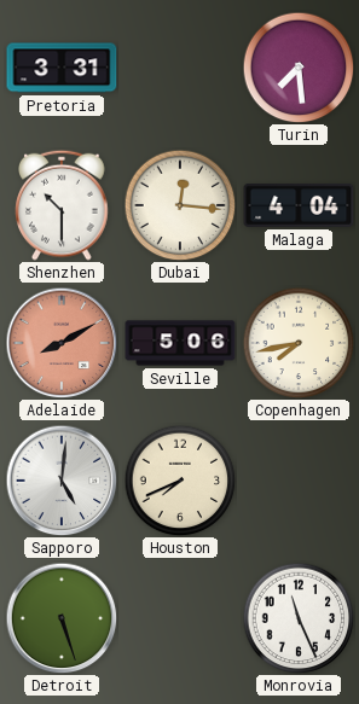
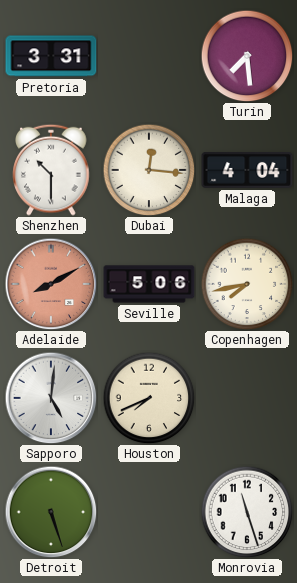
Monrovia: 11:26 -> 11:27 (247, 512)
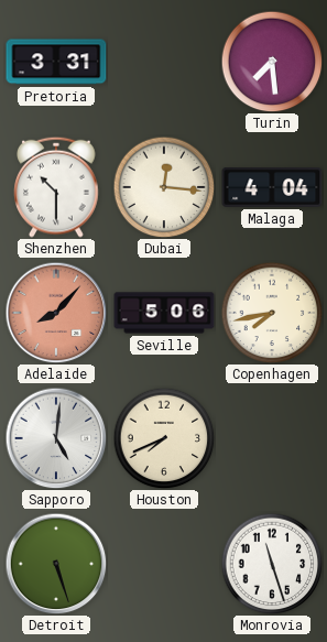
Adelaide: 8:10 -> 8:07 (56, 313)
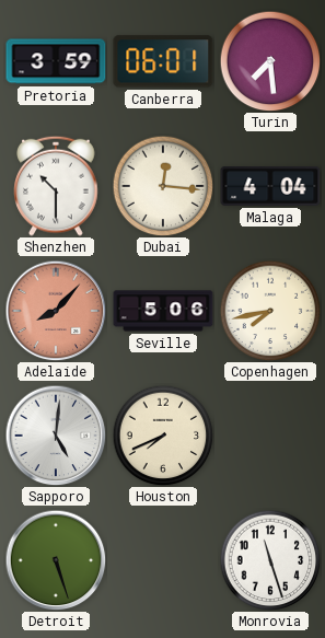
Pretoria: 3:31 -> 3:59 (56, 61)
Canberra: none -> 06:01 (163, 61)
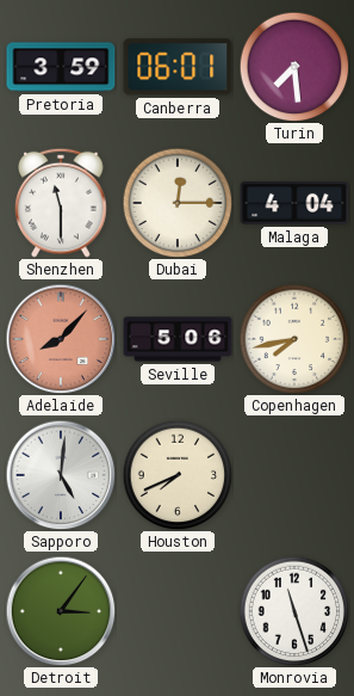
Shenzhen: 10:30 -> 11:30 (61, 203)
Dubai: 12:16 -> 12:15 (178, 203)
Detroit: 5:27 -> 3:06 (61, 611)
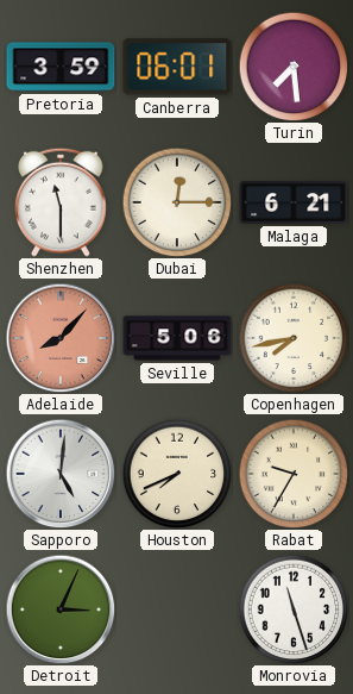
Malaga: 4:04 -> 6:21 (294, 204)
Rabat: none -> 9:35 (294, 474)
Detroit: 3:06 -> 3:04 (61, 609)
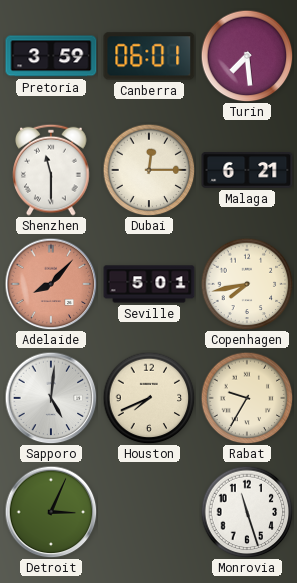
Seville: 5:06 -> 5:01 (149, 284)
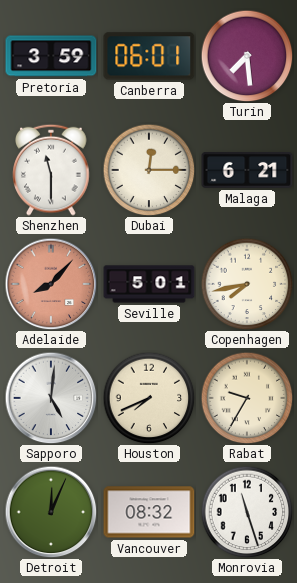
Detroit: 3:04 -> 12:04 (51, 512)
Vancouver: none -> 08:32 (149, 512)
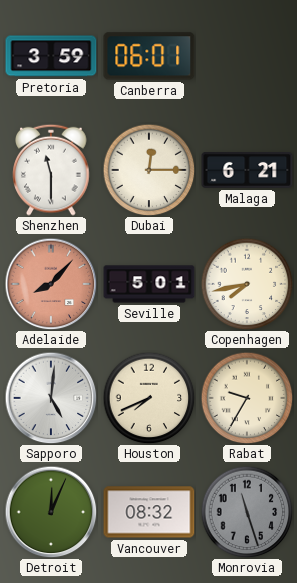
Turin: 7:29 -> none (247, 56)
Monrovia dial: white -> grey (247, 512)
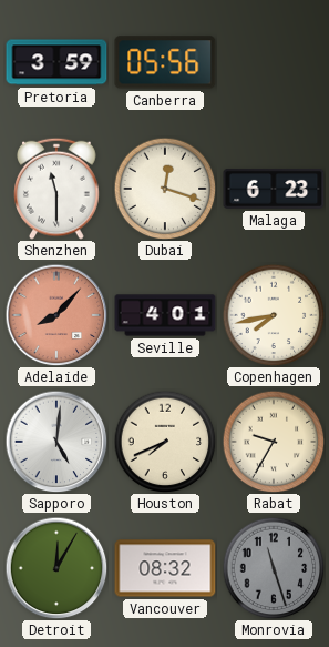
Canberra: 06:01 -> 05:56 (165, 62)
Dubai: 12:15 -> 12:18 (165, 189)
Malaga: 6:21 -> 6:23 (274, 190)
Seville: 5:01 -> 4:01 (165, 315)
Detroit: 12:04 -> 12:05 (56, 568)
